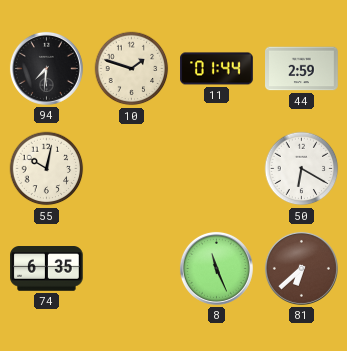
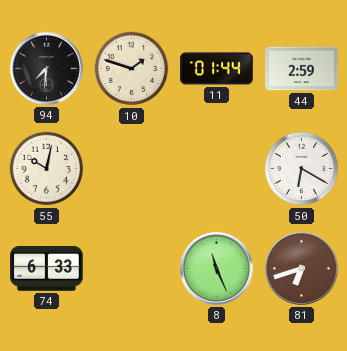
74: 6:35 -> 6:33 (47, 269)
81: 6:38 -> 6:42 (301, 268)
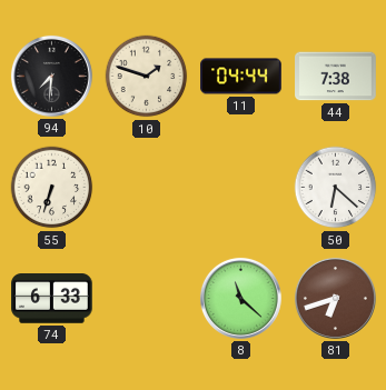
11: 01:44 -> 04:44 (241, 77)
44: 2:59 -> 7:38 (336, 77)
55: 10:02 -> 6:33 (52, 188)
50: 6:20 -> 6:22 (336, 188)
8: 11:26 -> 11:22 (240, 298)
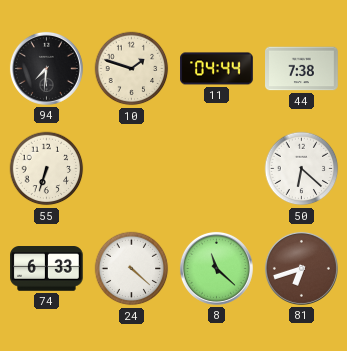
24: none -> 4:22 (132, 269)
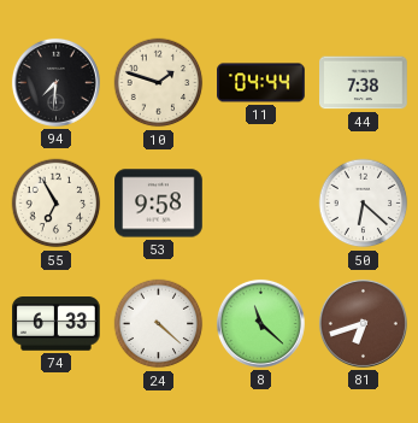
55: 6:33 -> 6:55 (57, 204)
53: none -> 9:58 (159, 204)
